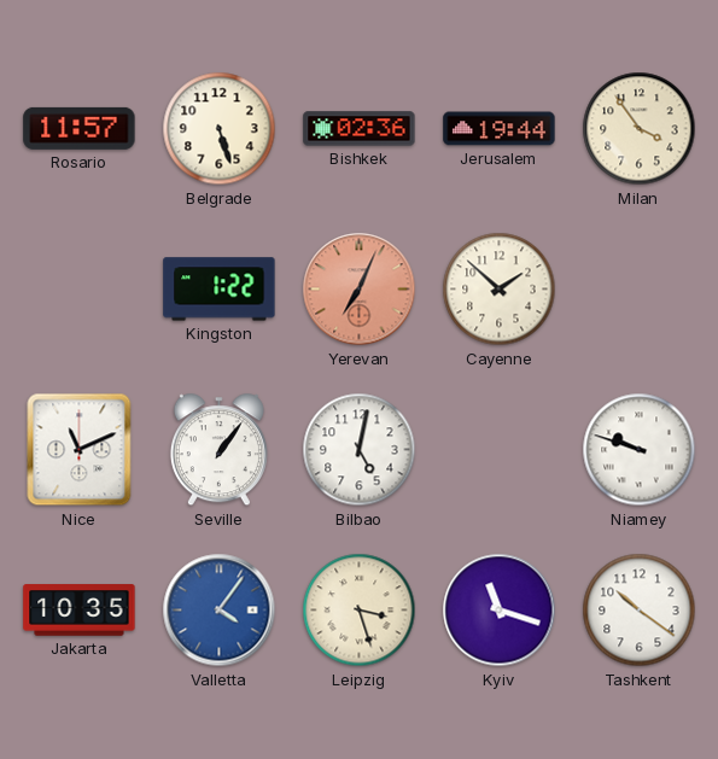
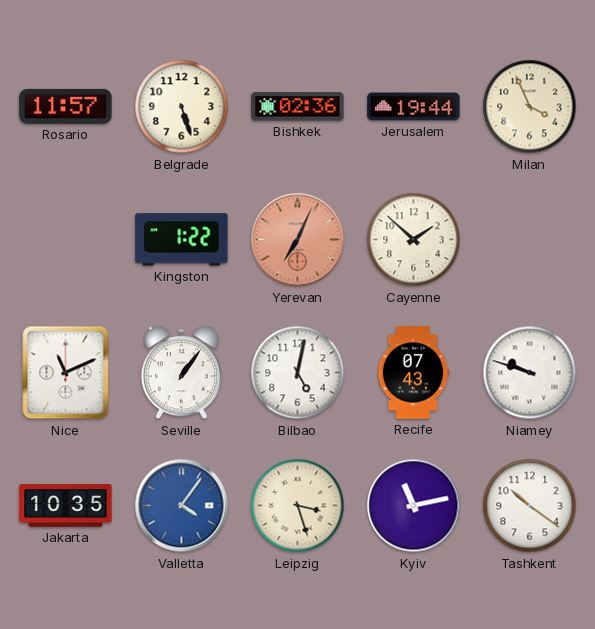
Milan: 3:54 -> 3:56 (530, 107)
Recife: none -> 07:43 (413, 373)
Kyiv: 11:18 -> 11:13 (414, 506)
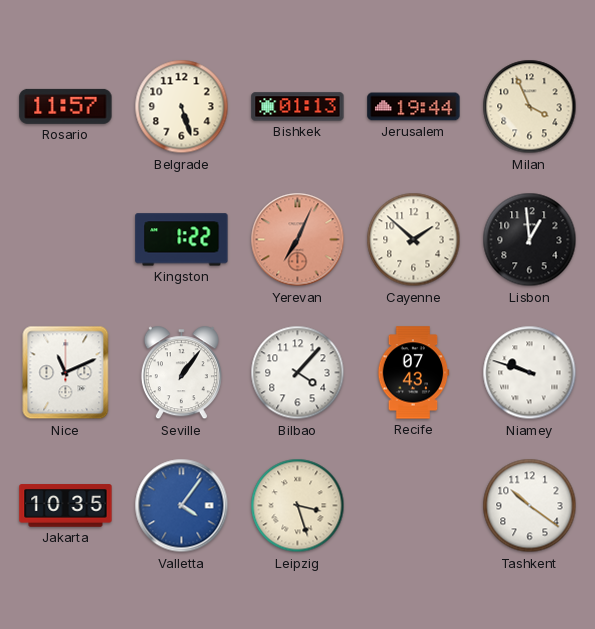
Bishkek: 02:36 -> 01:13 (298, 107)
Lisbon: none -> 12:59 (530, 240)
Bilbao: 5:02 -> 4:07 (298, 373)
Kyiv: 11:13 -> none (414, 506)
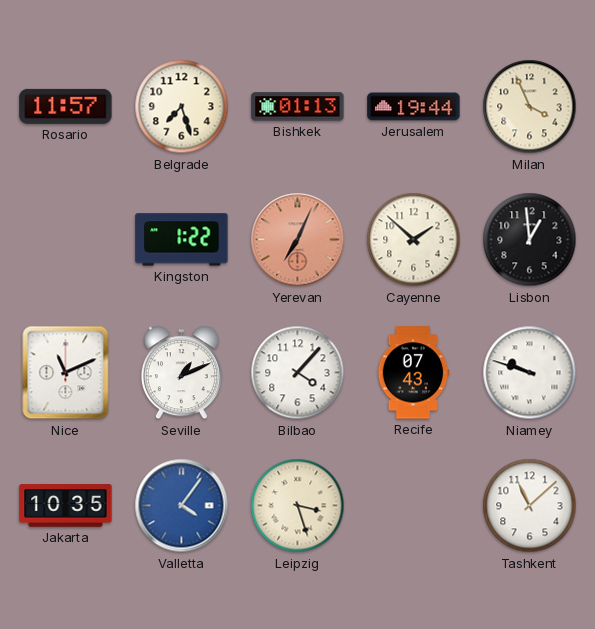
Belgrade: 5:27 -> 7:27 (182, 107)
Seville: 1:06 -> 1:11 (181, 373)
Tashkent: 10:21 -> 11:08 (530, 506)
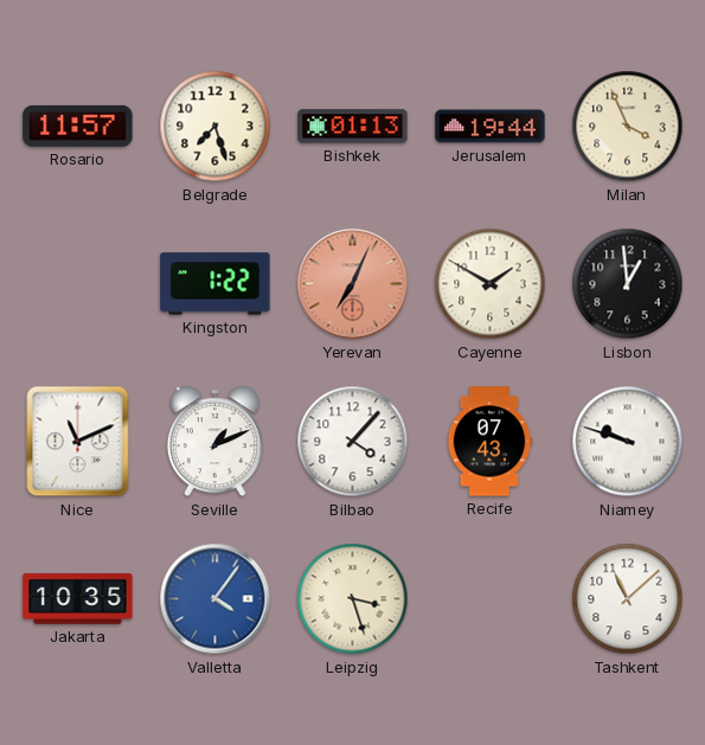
Cayenne: 1:52 -> 1:50 (491, 284)
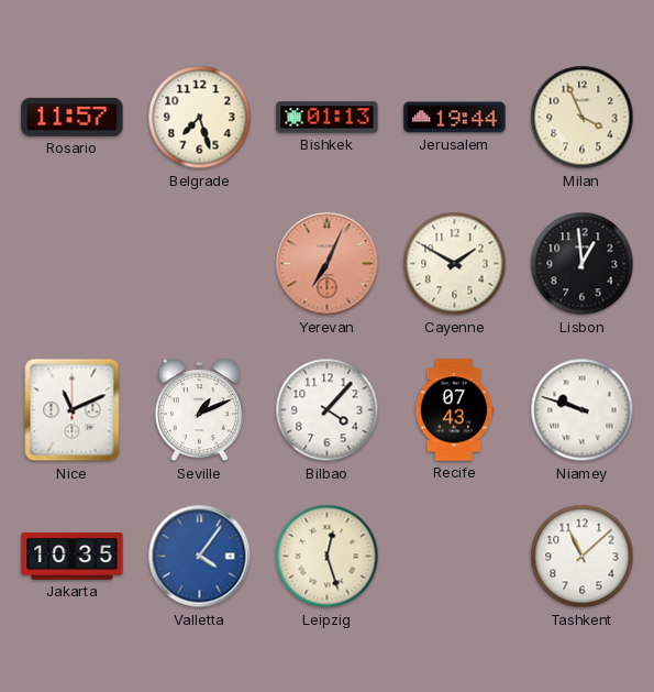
Kingston: 1:22 -> none (216, 284)
Leipzig: 3:27 -> 12:27 (328, 557)
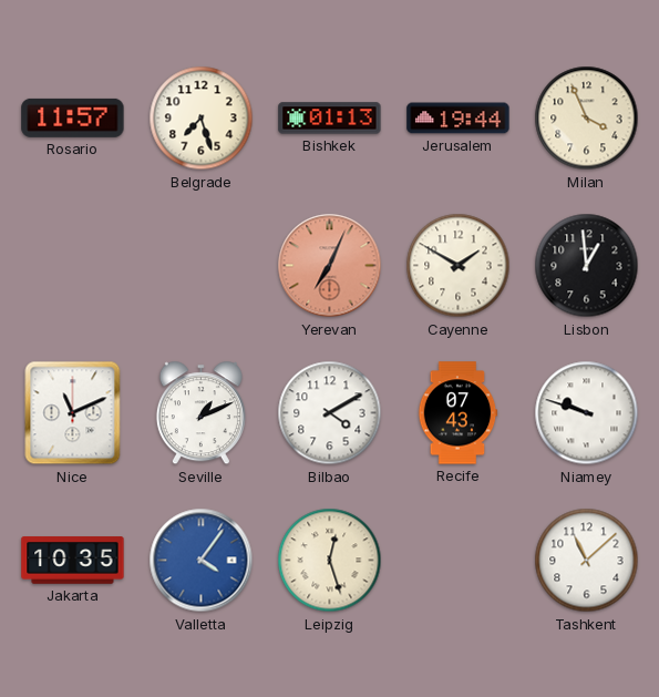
Bilbao: 4:07 -> 4:10 (330, 413)
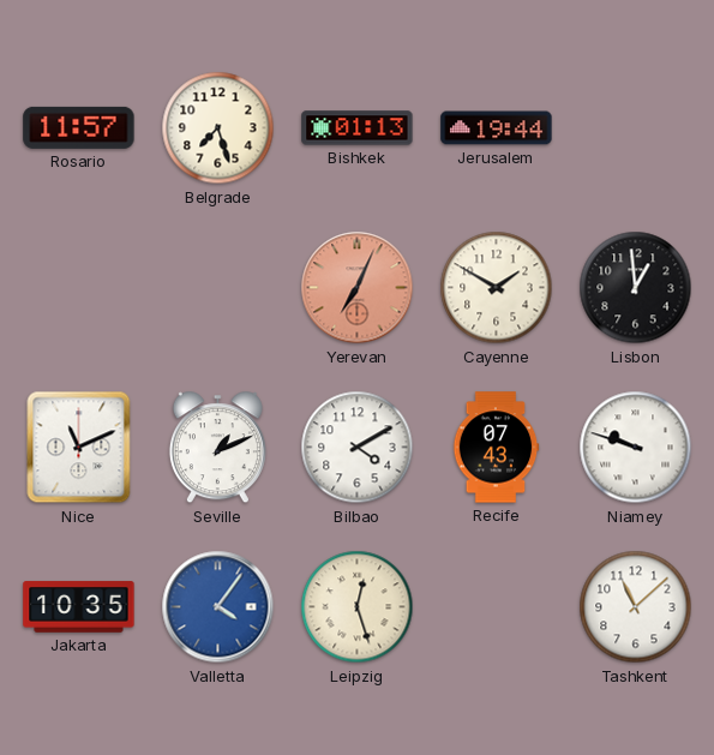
Milan: 3:56 -> none (587, 119)
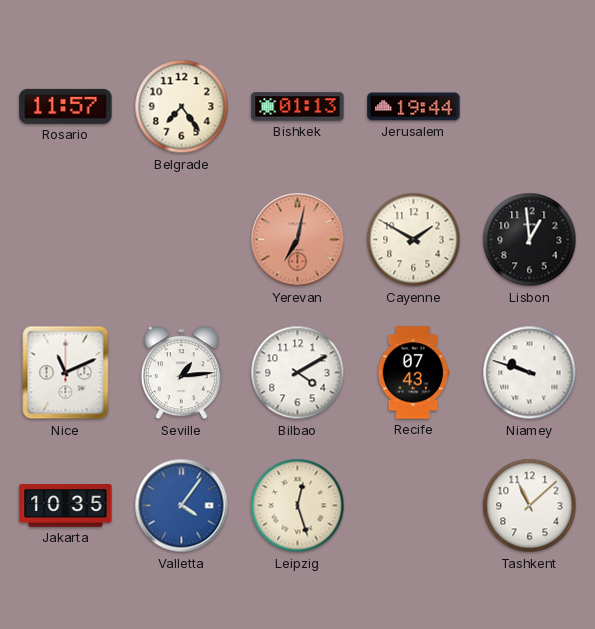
Belgrade: 7:27 -> 7:24 (182, 107)
Yerevan: 7:04 -> 7:02 (298, 240)
Seville: 1:11 -> 1:14 (181, 373)
